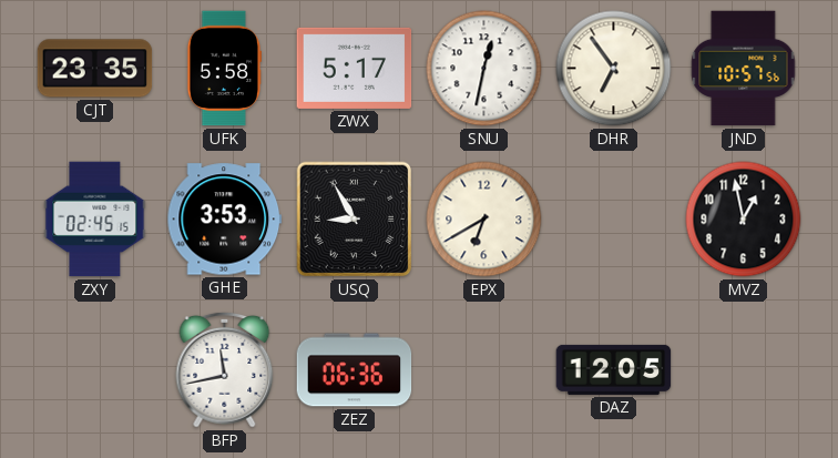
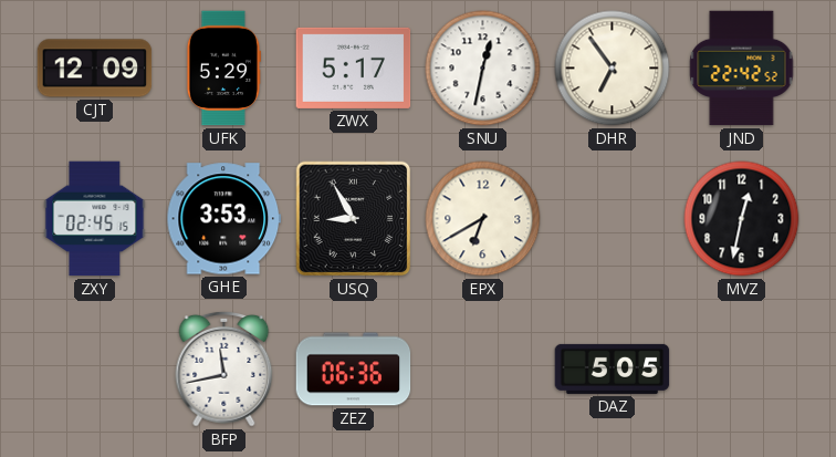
CJT: 23:35 -> 12:09 (95, 69)
UFK: 5:58 -> 5:29 (222, 69)
JND: 10:57 -> 22:42 (742, 69)
MVZ: 12:58 -> 12:32 (742, 219)
DAZ: 12:05 -> 5:05 (613, 368)
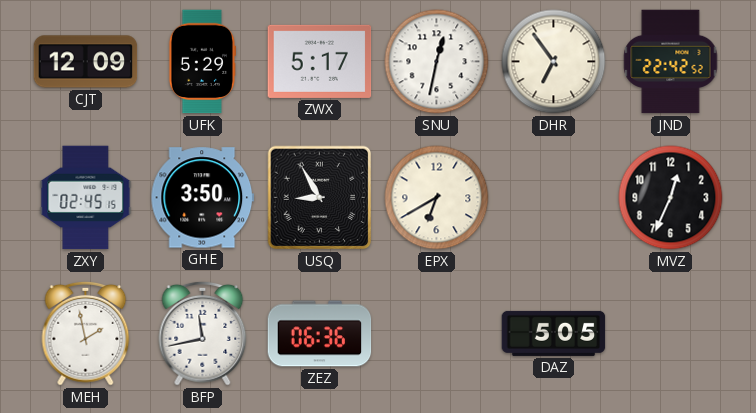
GHE: 3:53 -> 3:50 (203, 198)
MVZ: 12:32 -> 12:34 (671, 198)
MEH: none -> 1:58 (86, 333)
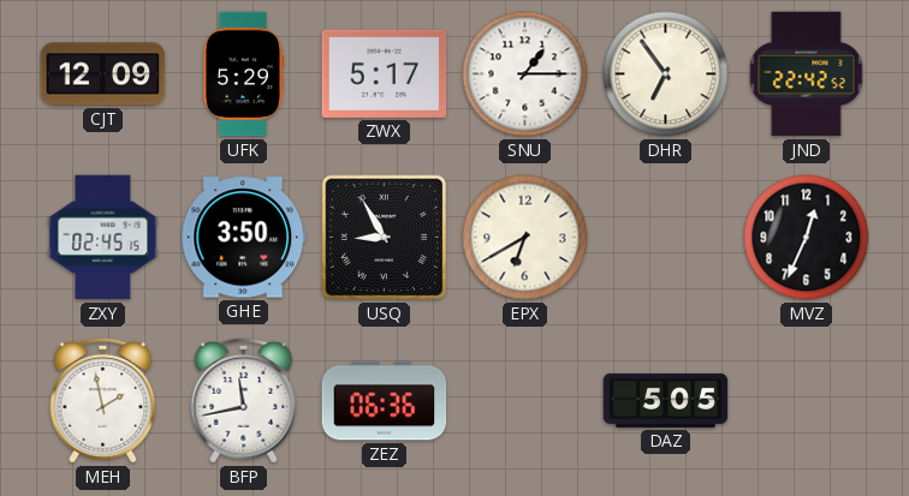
SNU: 12:32 -> 1:15 (525, 74)
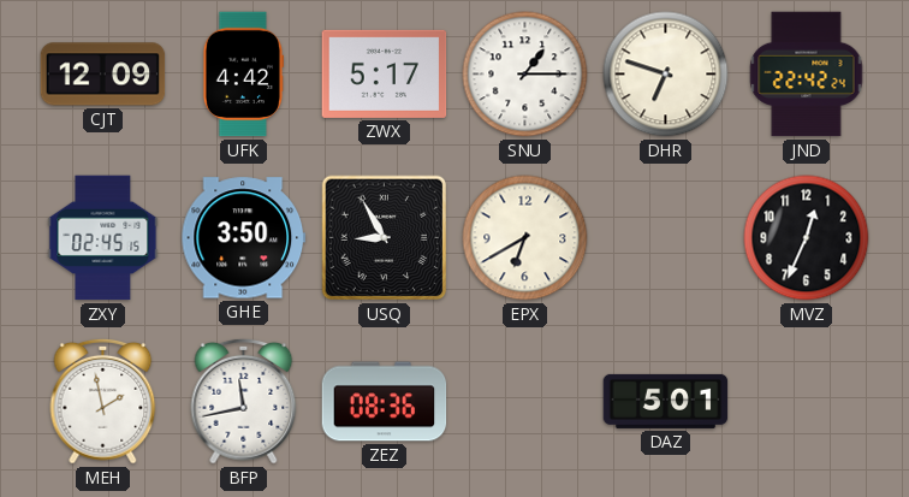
UFK: 5:29 -> 4:42 (242, 75)
DHR: 6:54 -> 6:48 (666, 75)
JND: 22:42:52 -> 22:42:24 (807, 75)
ZEZ: 06:36 -> 08:36 (385, 402)
DAZ: 5:05 -> 5:01 (666, 401)
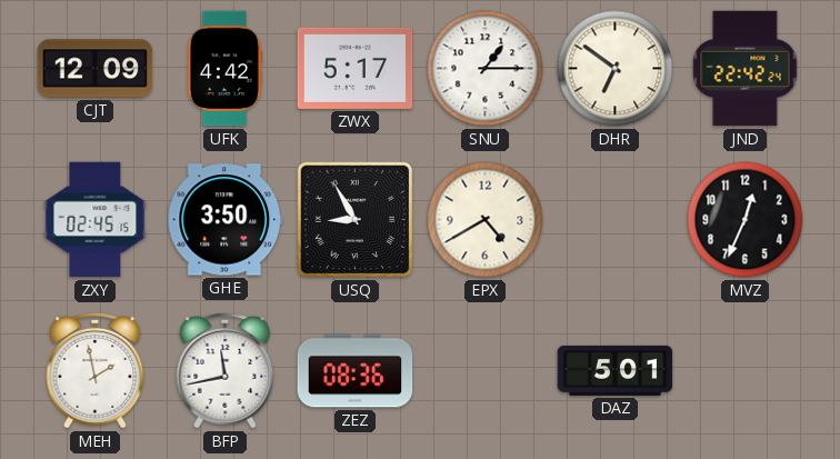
DHR: 6:48 -> 6:51 (616, 69)
EPX: 6:40 -> 4:40 (486, 220)
